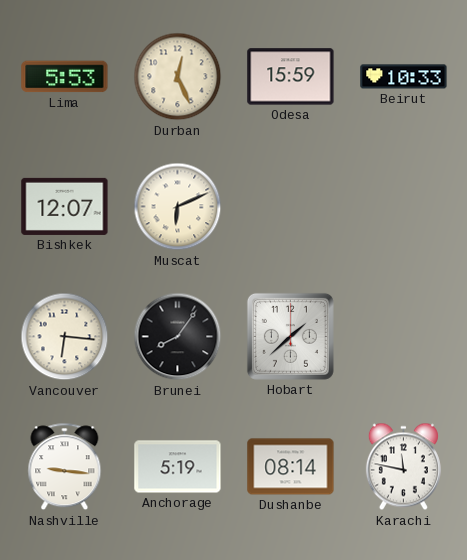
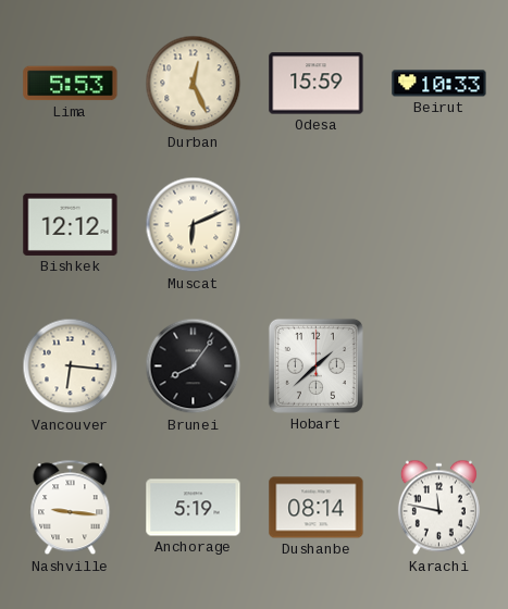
Bishkek: 12:07 -> 12:12 (71, 224)
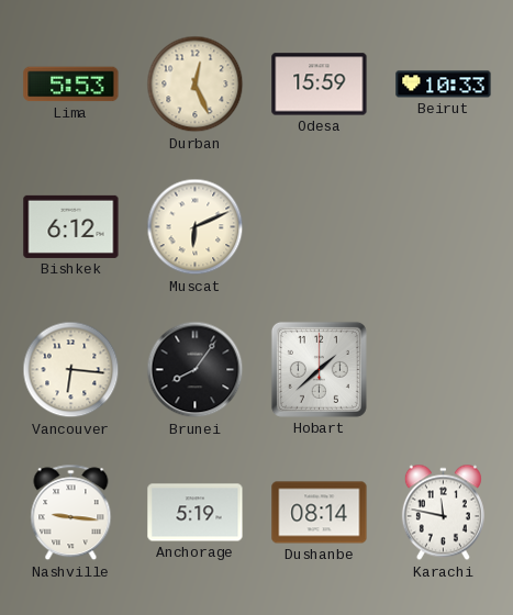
Bishkek: 12:12 -> 6:12 (71, 226)
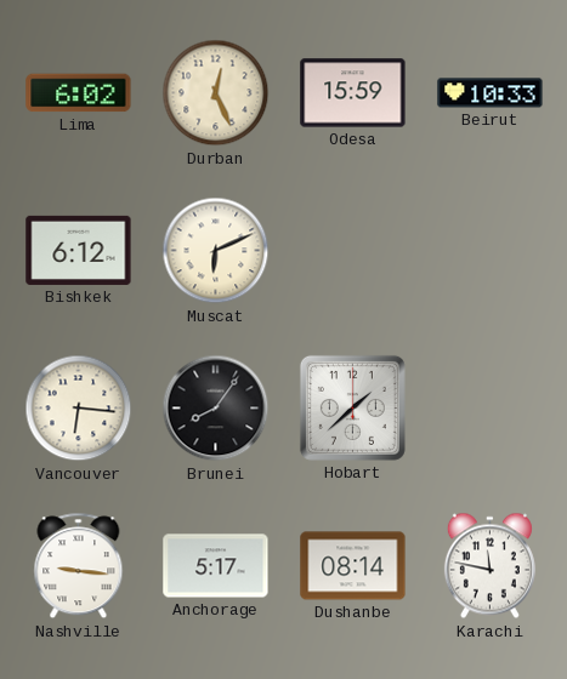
Lima: 5:53 -> 6:02 (79, 93)
Anchorage: 5:19 -> 5:17 (216, 566)
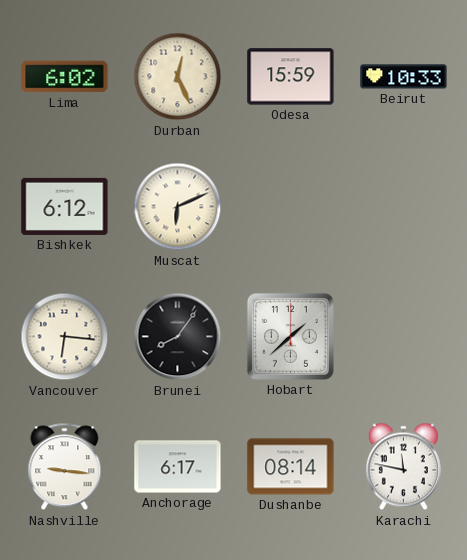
Anchorage: 5:17 -> 6:17 (178, 467)
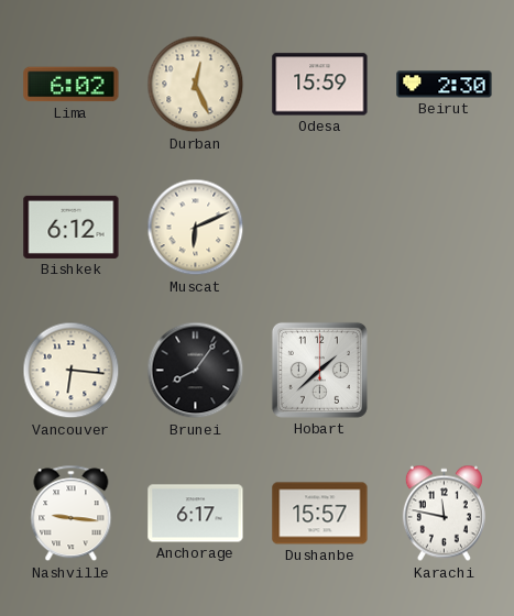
Beirut: 10:33 -> 2:30 (445, 85)
Dushanbe: 08:14 -> 15:57 (320, 514)
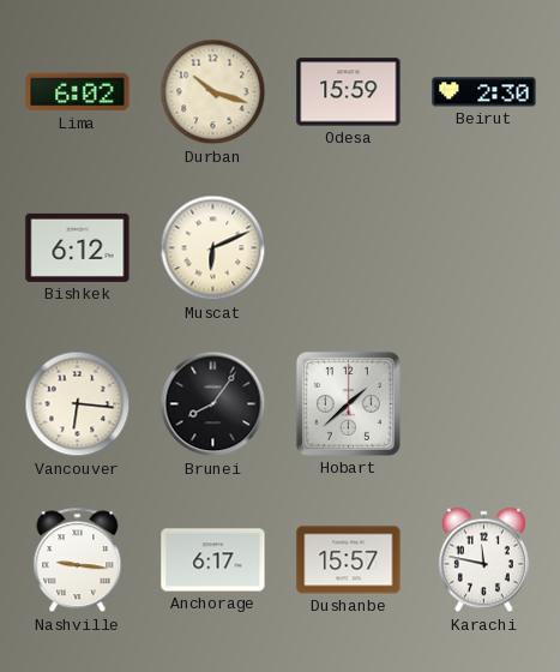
Durban: 12:26 -> 10:18 (213, 92)
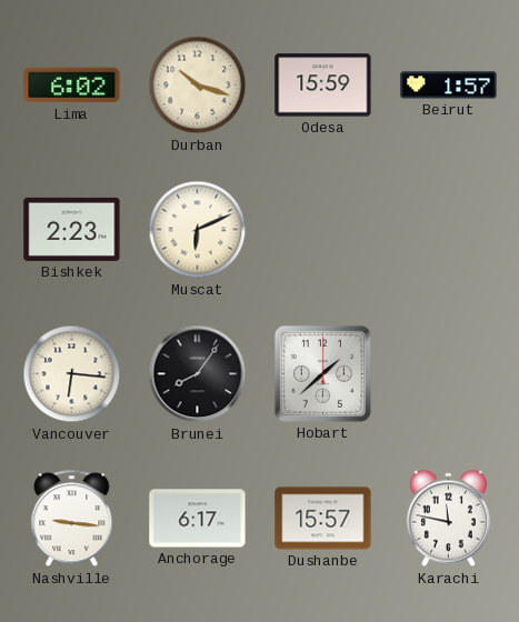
Beirut: 2:30 -> 1:57 (449, 86)
Bishkek: 6:12 -> 2:23 (72, 229)
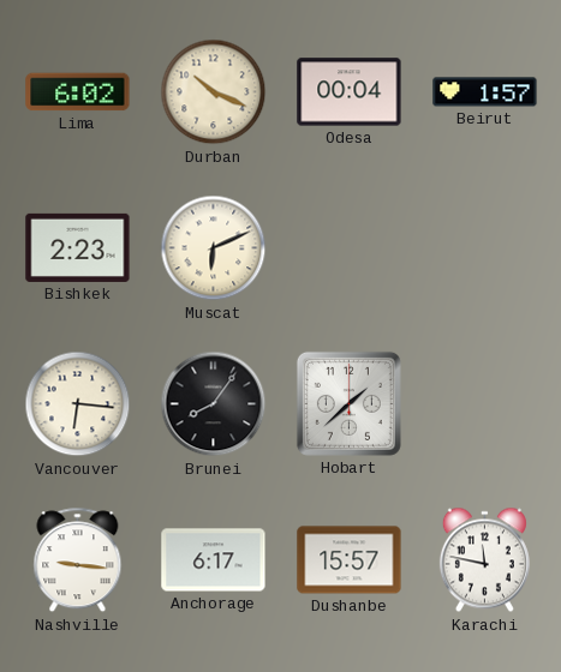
Durban: 10:18 -> 10:19 (214, 92)
Odesa: 15:59 -> 00:04 (350, 92)
